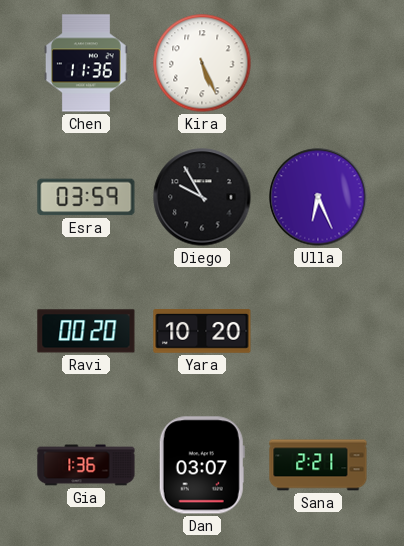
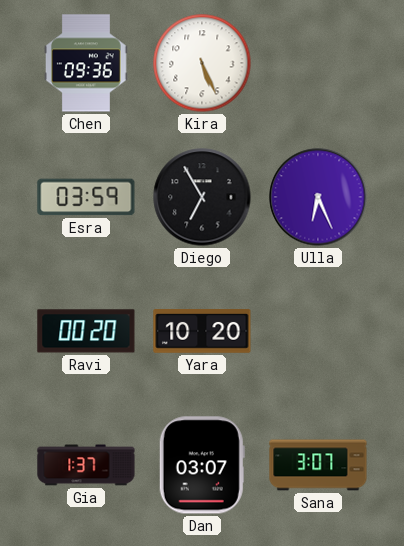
Chen: 11:36 -> 09:36 (87, 63)
Diego: 9:55 -> 6:55 (202, 197)
Gia: 1:36 -> 1:37 (86, 465)
Sana: 2:21 -> 3:07 (318, 465)
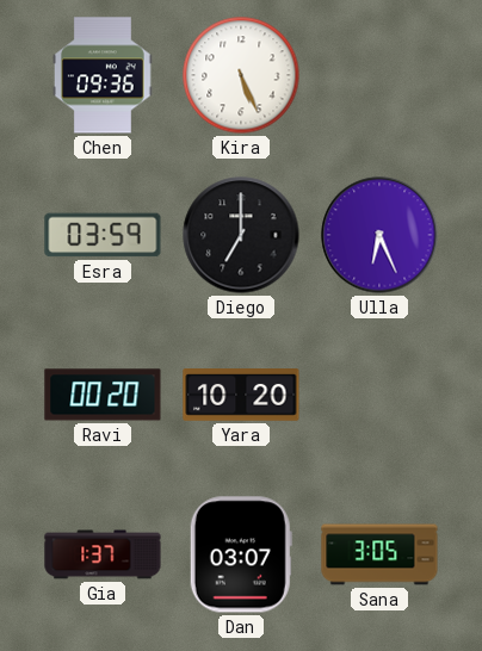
Diego: 6:55 -> 7:00 (241, 235)
Sana: 3:07 -> 3:05 (379, 554)
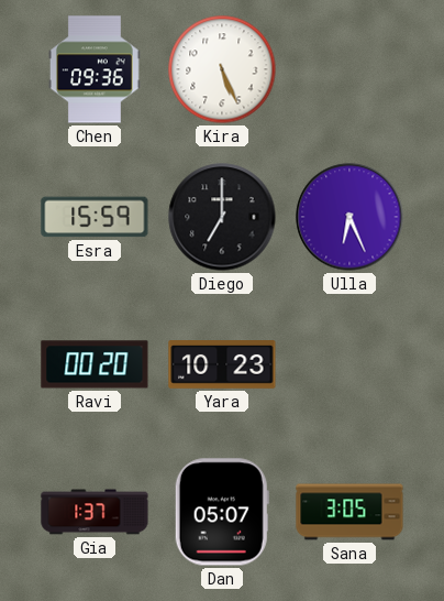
Esra: 03:59 -> 15:59 (95, 217)
Yara: 10:20 -> 10:23 (222, 365)
Dan: 03:07 -> 05:07 (222, 512)
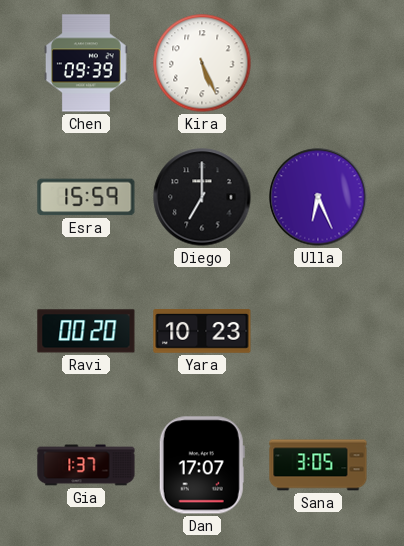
Chen: 09:36 -> 09:39 (87, 63)
Dan: 05:07 -> 17:07 (202, 465)
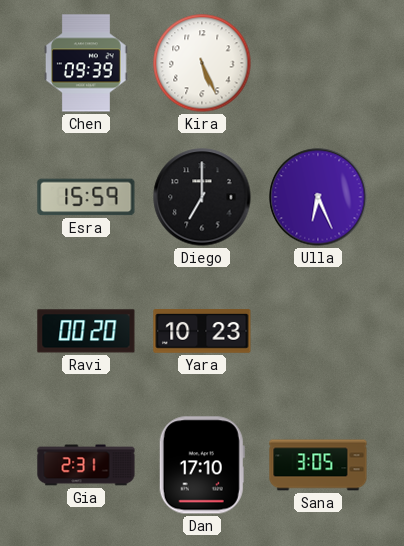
Gia: 1:37 -> 2:31 (86, 465)
Dan: 17:07 -> 17:10 (202, 465)
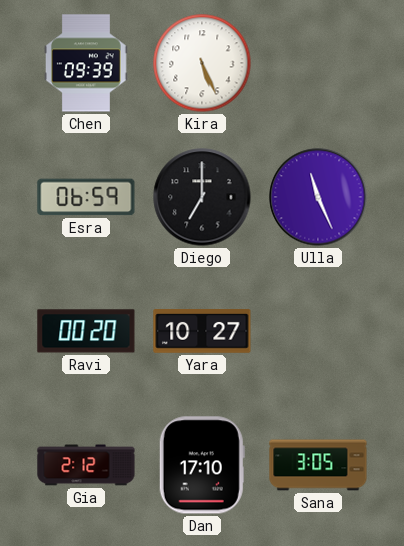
Esra: 15:59 -> 06:59 (86, 197)
Ulla: 6:26 -> 11:26 (318, 197)
Yara: 10:23 -> 10:27 (202, 332)
Gia: 2:31 -> 2:12 (86, 465)
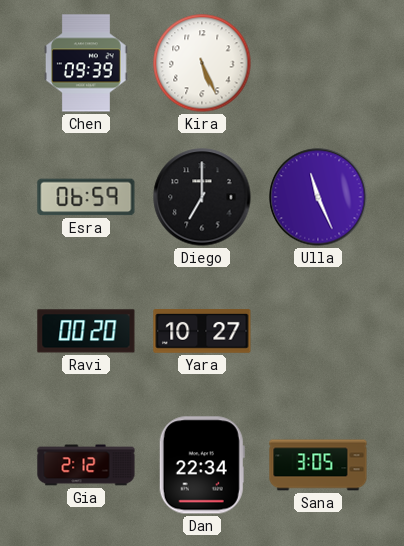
Dan: 17:10 -> 22:34 (202, 465)
